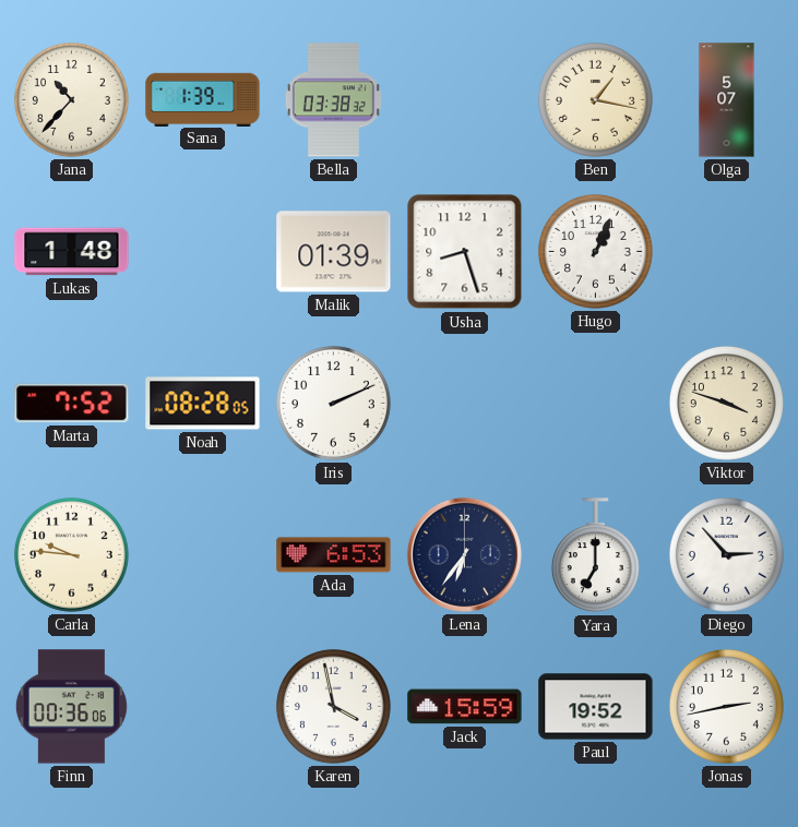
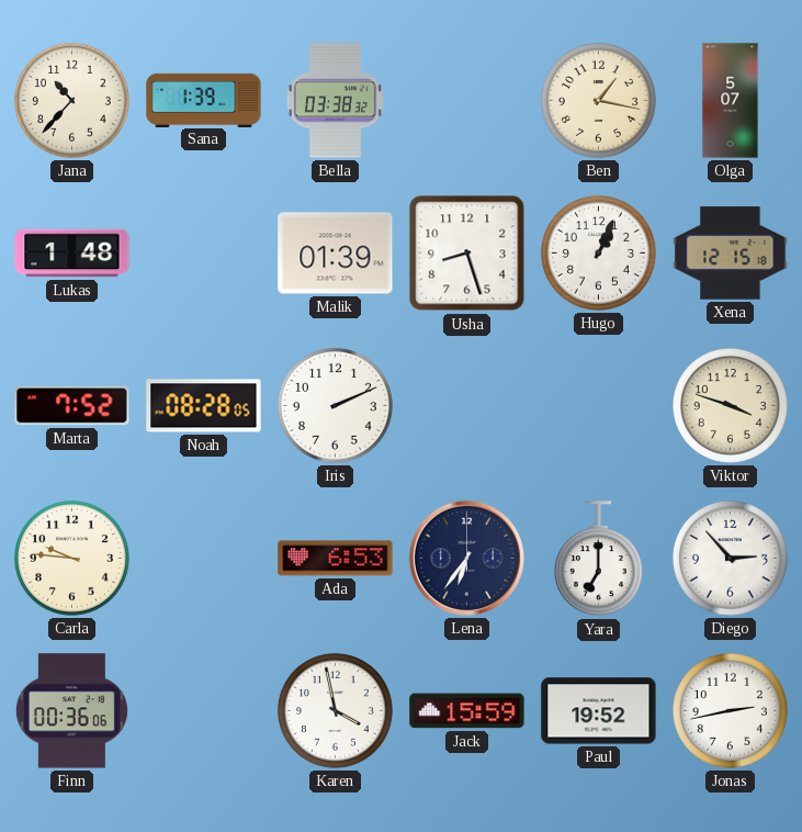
Xena: none -> 12:15 (731, 254)
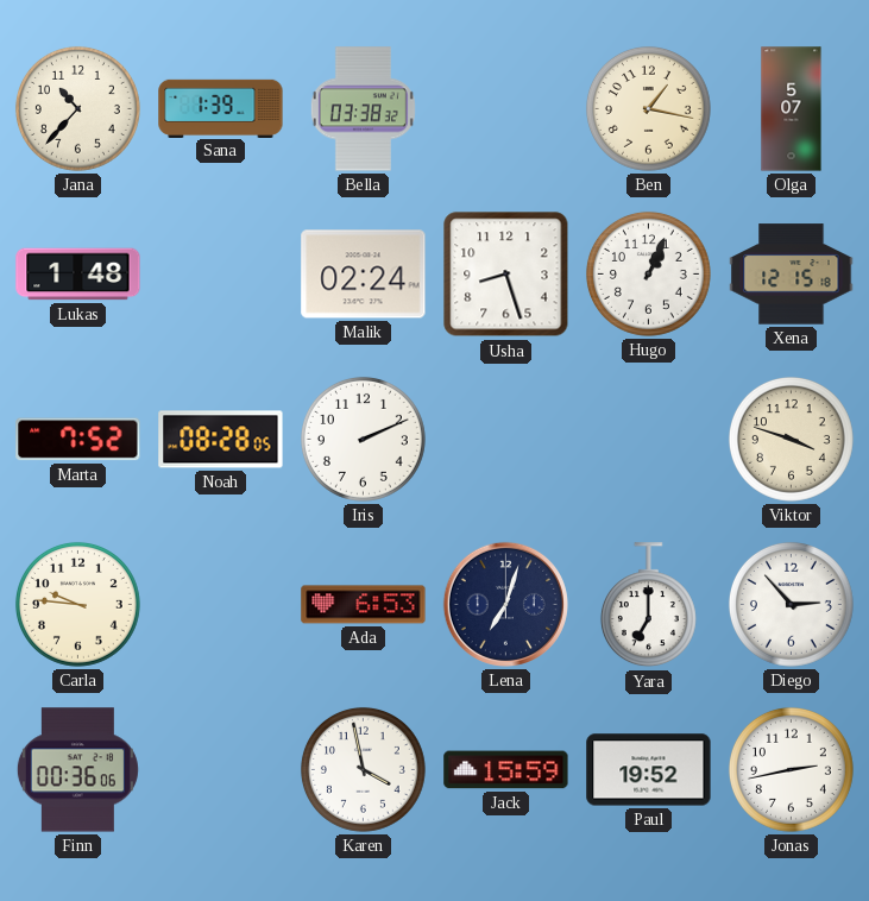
Malik: 01:39 -> 02:24 (364, 275)
Lena: 6:36 -> 7:03 (505, 604)
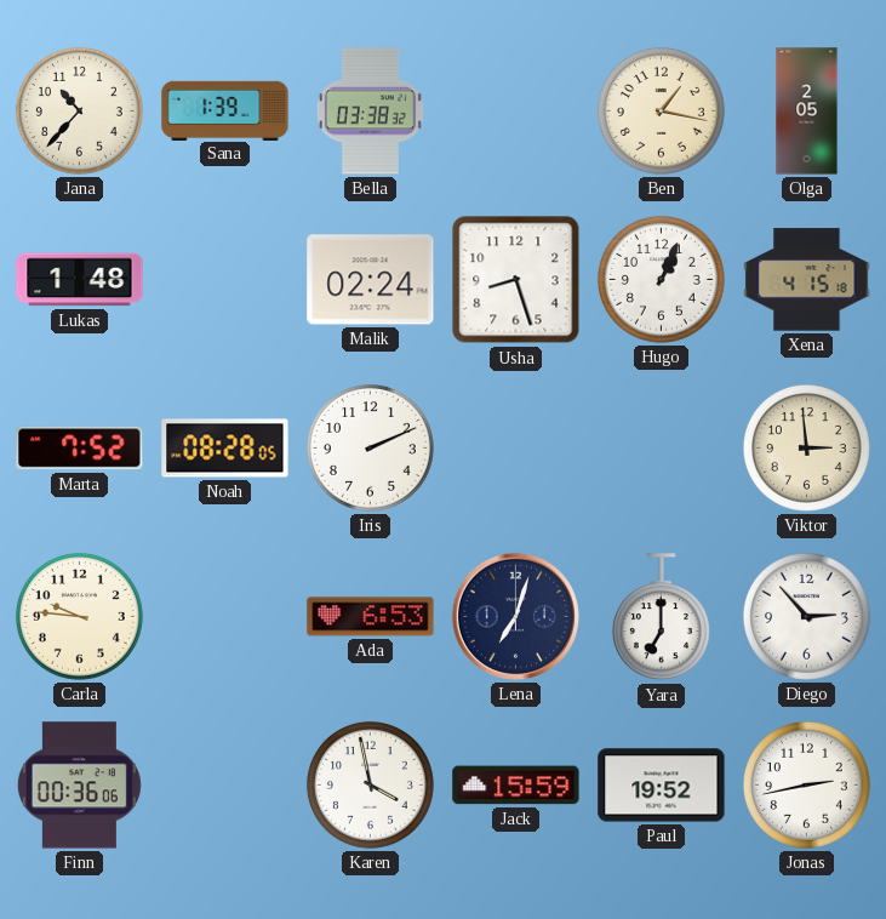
Olga: 5:07 -> 2:05 (807, 112)
Xena: 12:15 -> 4:15 (807, 280)
Viktor: 3:48 -> 2:59 (806, 447)
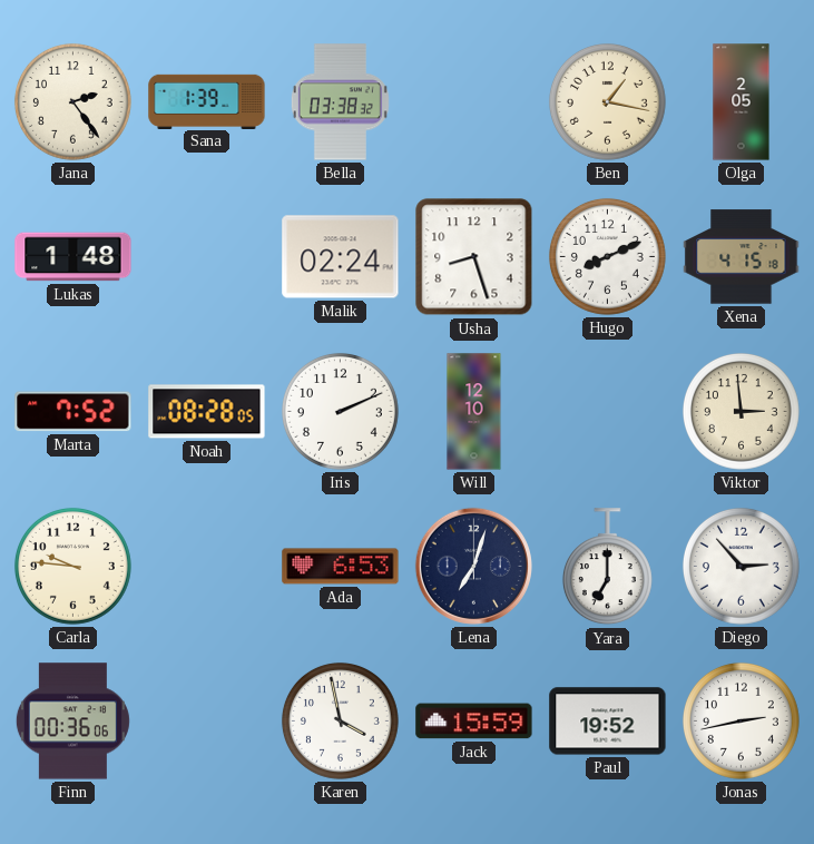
Jana: 10:37 -> 2:24 (72, 101)
Hugo: 1:04 -> 8:11 (607, 256)
Will: none -> 12:10 (474, 412)
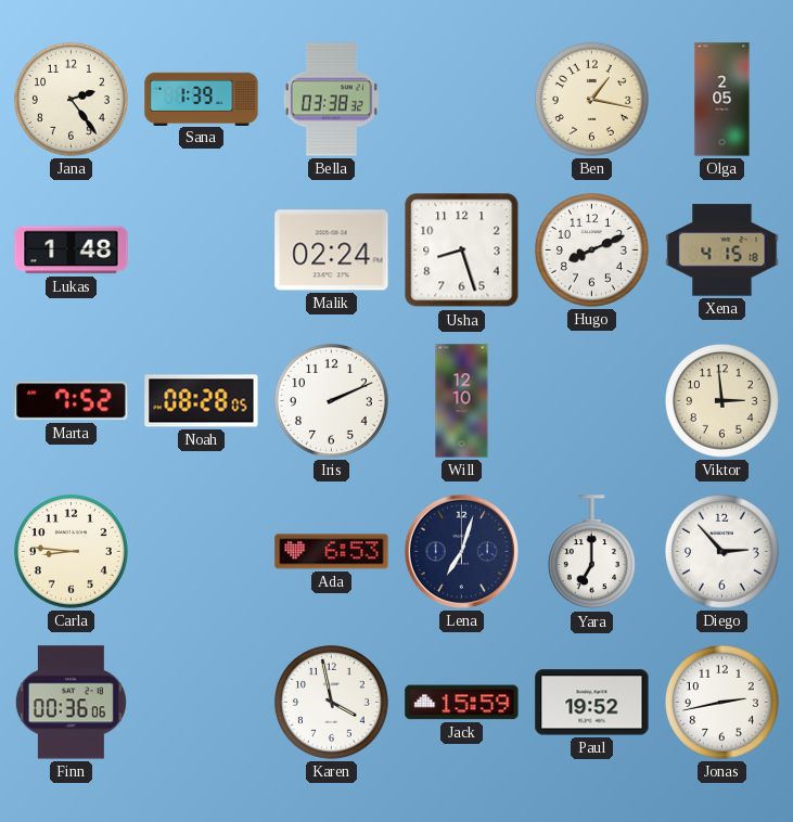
Carla: 9:46 -> 8:46 (71, 551)
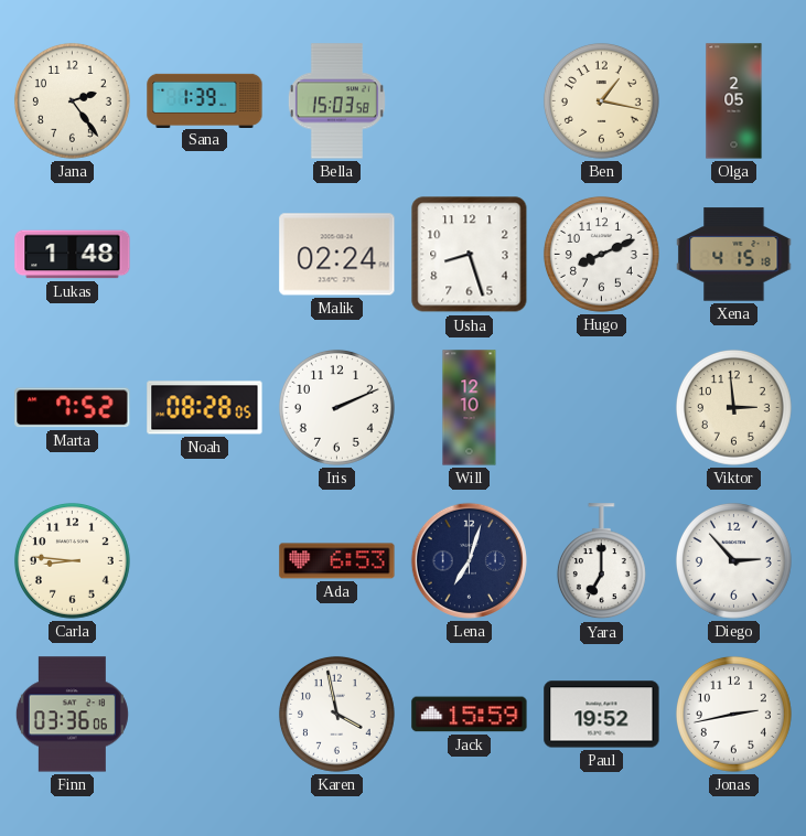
Bella: 03:38 -> 15:03 (336, 101)
Finn: 00:36 -> 03:36 (72, 715)
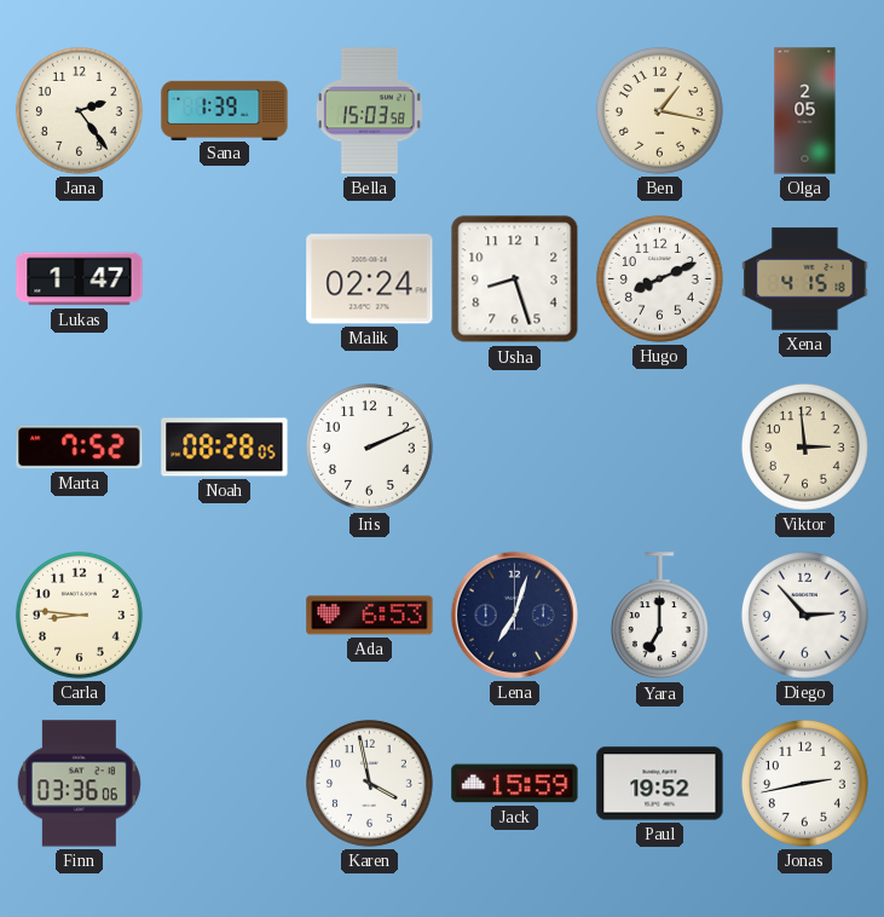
Lukas: 1:48 -> 1:47 (80, 279)
Will: 12:10 -> none (470, 408)
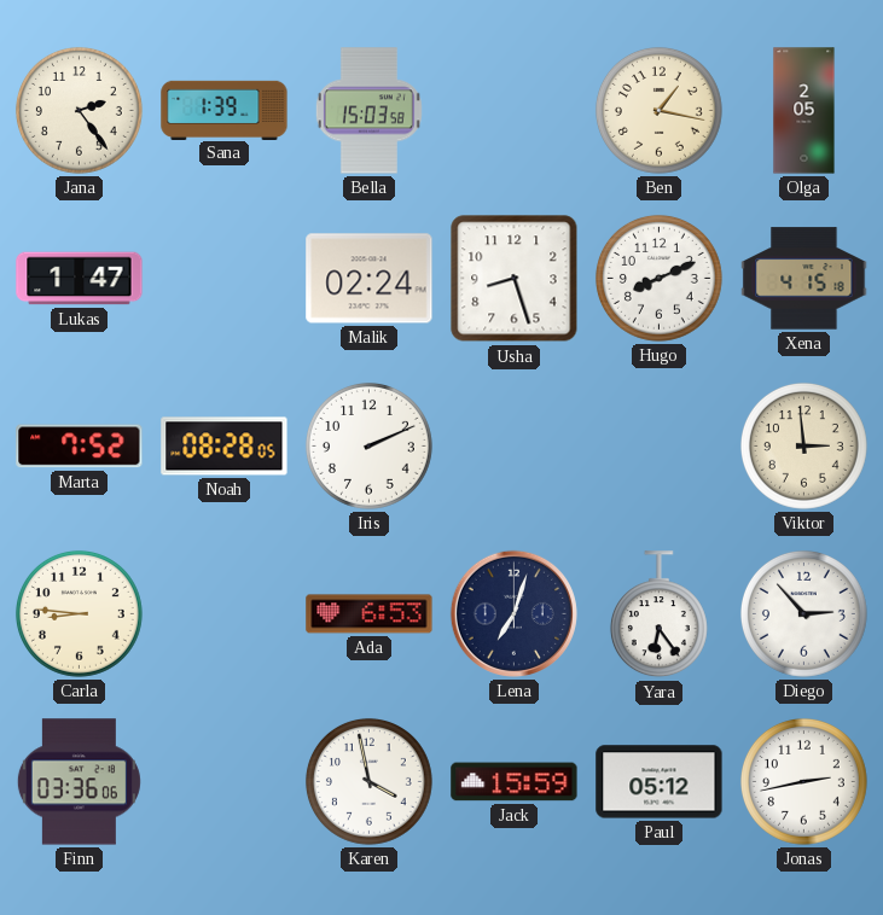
Yara: 7:00 -> 6:24 (658, 614)
Paul: 19:52 -> 05:12 (660, 782)
